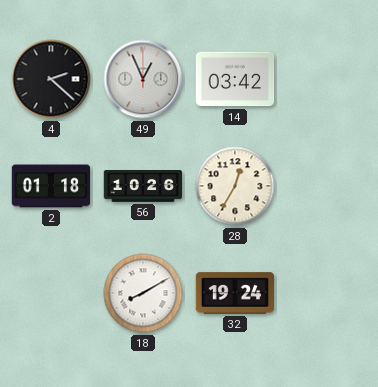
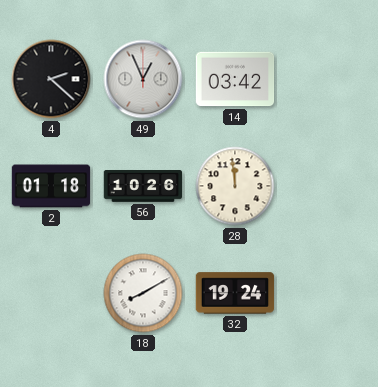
28: 12:35 -> 11:59 (235, 186)
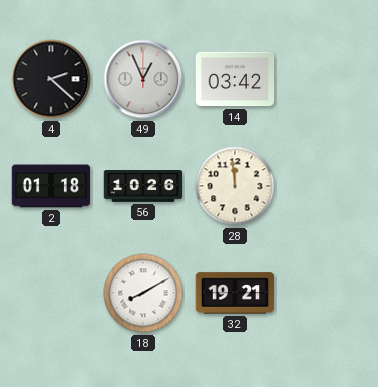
32: 19:24 -> 19:21 (235, 293)
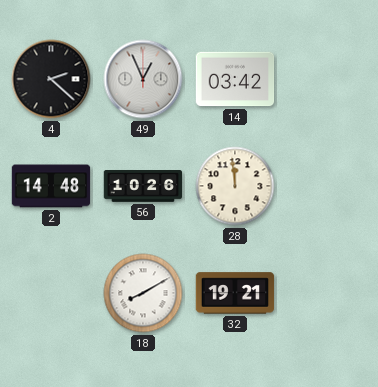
2: 01:18 -> 14:48 (51, 186)
